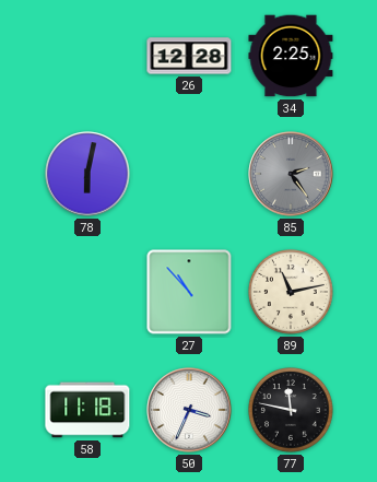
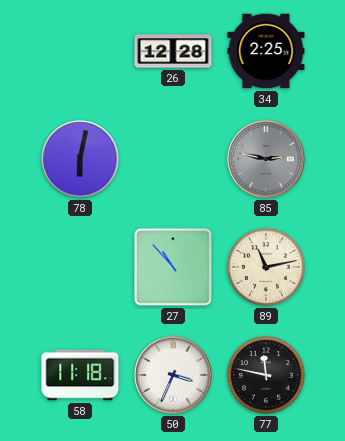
85: 2:24 -> 2:47 (266, 159)
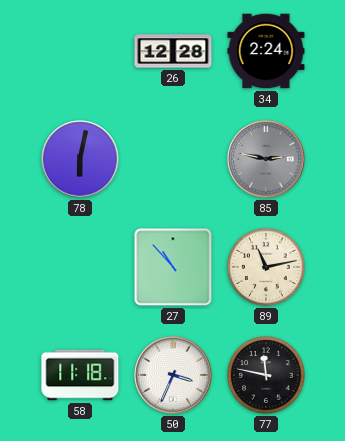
34: 2:25 -> 2:24 (266, 51)
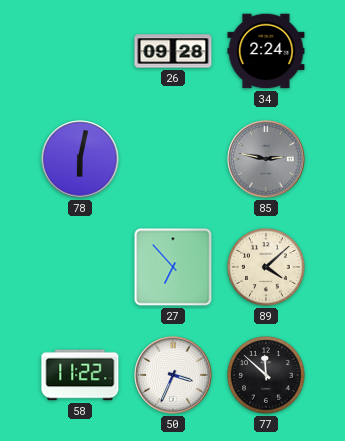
26: 12:28 -> 09:28 (173, 51)
27: 10:53 -> 6:53 (173, 267)
89: 11:13 -> 4:08 (267, 268)
58: 11:18 -> 11:22 (80, 375)
77: 11:47 -> 11:52 (267, 376)
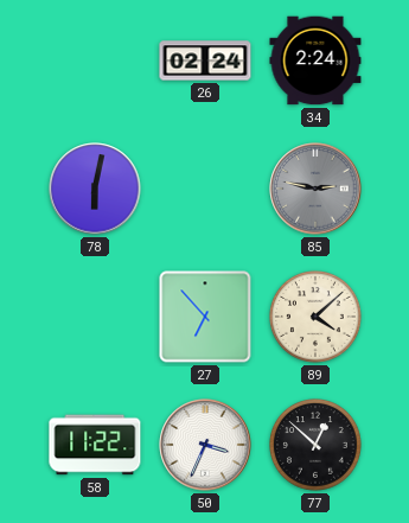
26: 09:28 -> 02:24 (205, 60)
77: 11:52 -> 12:52 (317, 446)
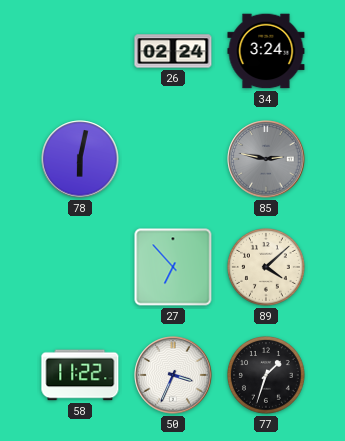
34: 2:24 -> 3:24 (266, 51)
77: 12:52 -> 1:33 (267, 376)
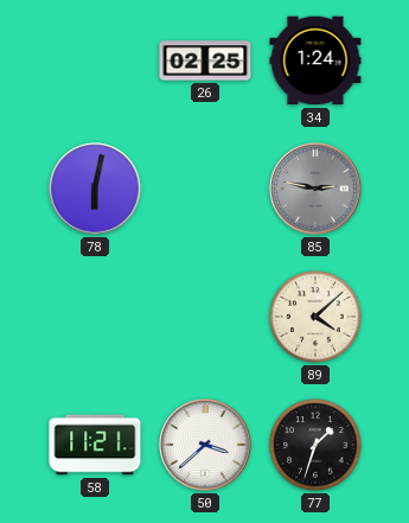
26: 02:24 -> 02:25 (205, 60)
34: 3:24 -> 1:24 (315, 60)
27: 6:53 -> none (173, 267)
58: 11:22 -> 11:21 (95, 445)
50: 3:34 -> 3:38 (205, 445)
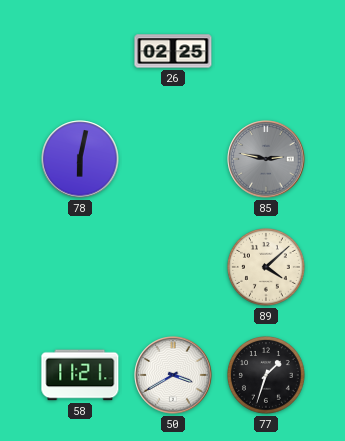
34: 1:24 -> none (315, 60)
50: 3:38 -> 3:40 (173, 375)
